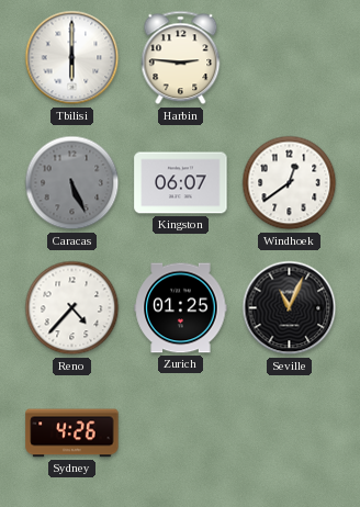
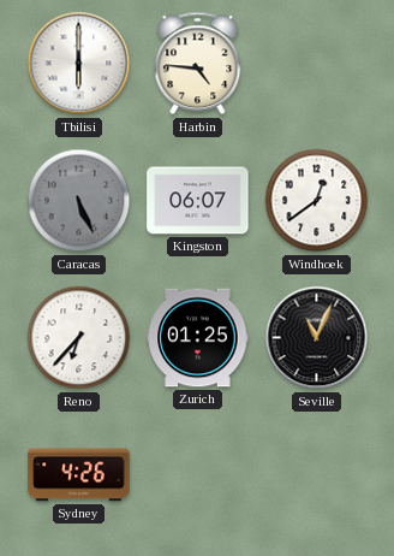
Harbin: 2:46 -> 4:46 (198, 64)
Reno: 4:37 -> 6:37 (79, 338)
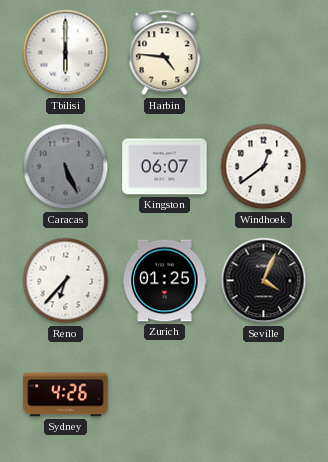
Seville: 11:04 -> 4:04 (264, 281)
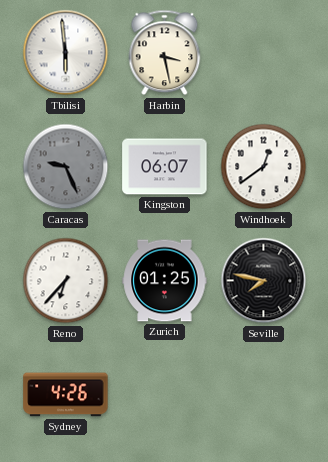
Tbilisi: 6:00 -> 5:59 (66, 53)
Harbin: 4:46 -> 3:28 (165, 53)
Caracas: 5:26 -> 9:26 (66, 167)
Seville: 4:04 -> 7:47 (264, 281)
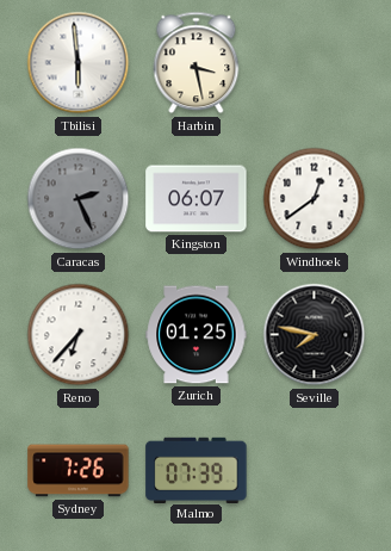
Caracas: 9:26 -> 2:26 (79, 199)
Sydney: 4:26 -> 7:26 (79, 471)
Malmo: none -> 07:39 (197, 470)
